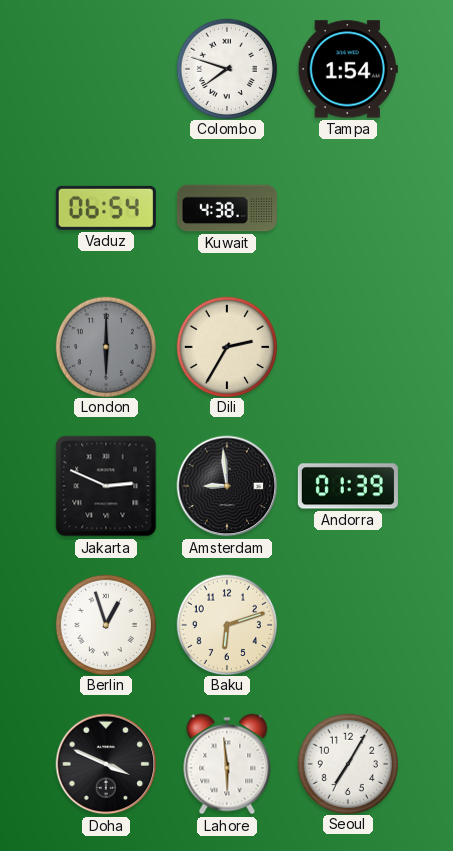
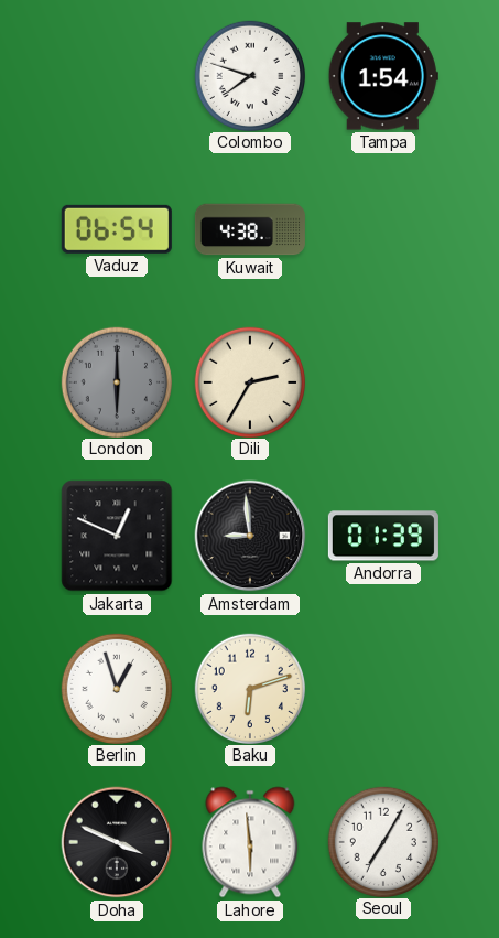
Jakarta: 2:49 -> 12:49 (117, 536)
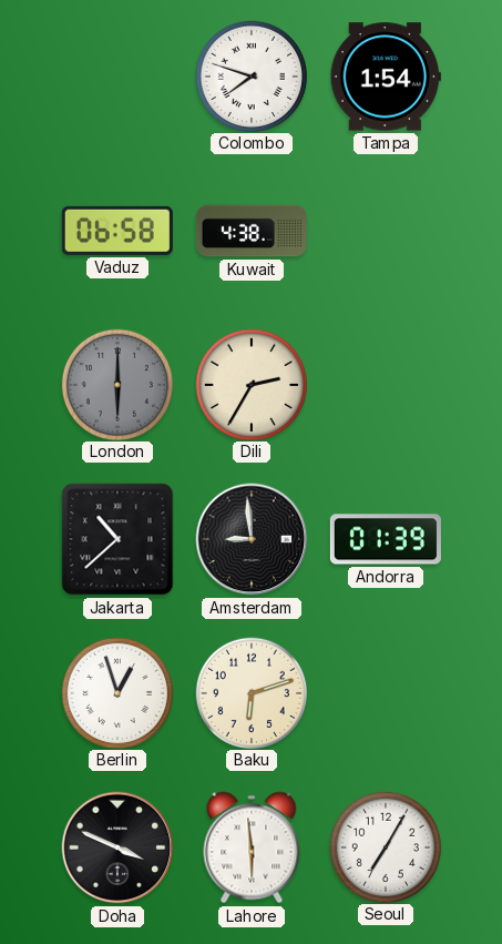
Vaduz: 06:54 -> 06:58 (117, 231)
Jakarta: 12:49 -> 10:38 (117, 539)
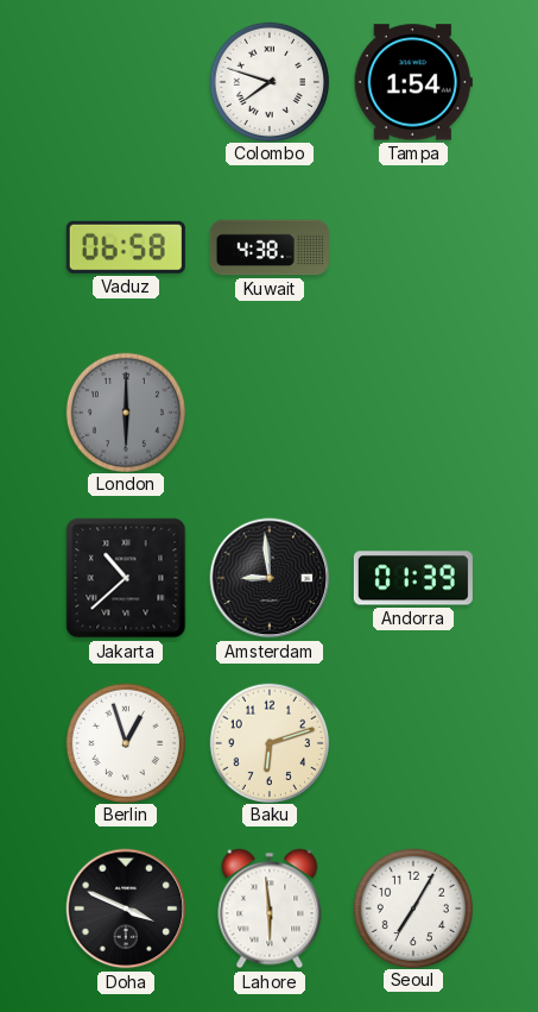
Dili: 2:35 -> none (250, 384)
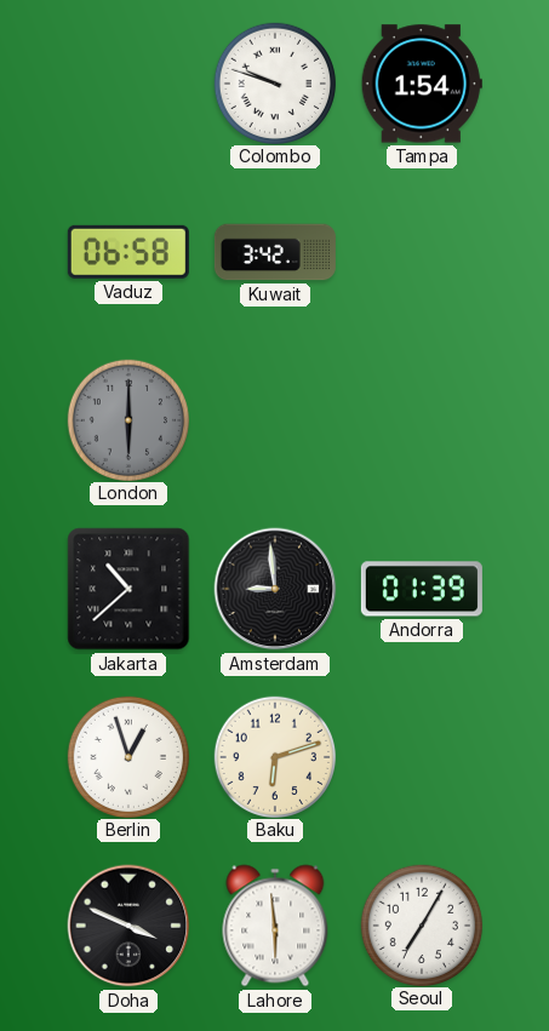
Colombo: 7:48 -> 9:48 (274, 82)
Kuwait: 4:38 -> 3:42 (275, 252)
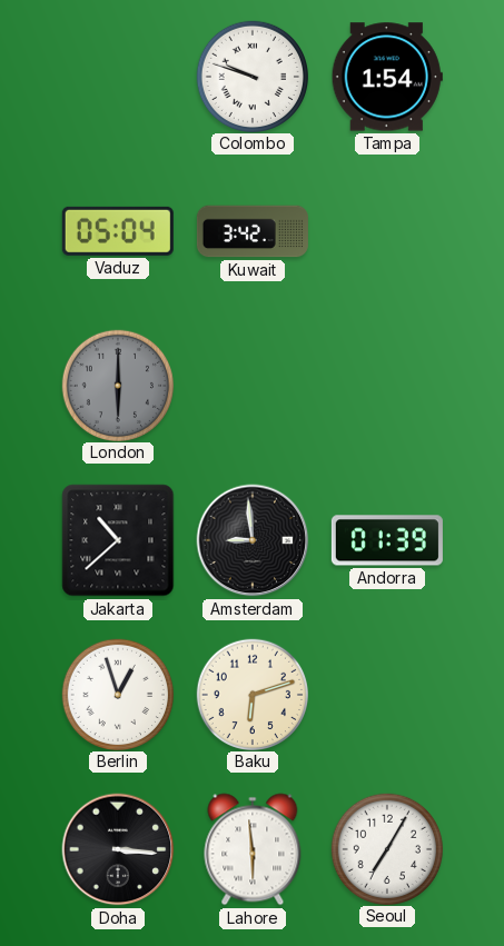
Vaduz: 06:58 -> 05:04 (118, 231)
Doha: 3:49 -> 3:16 (118, 849)
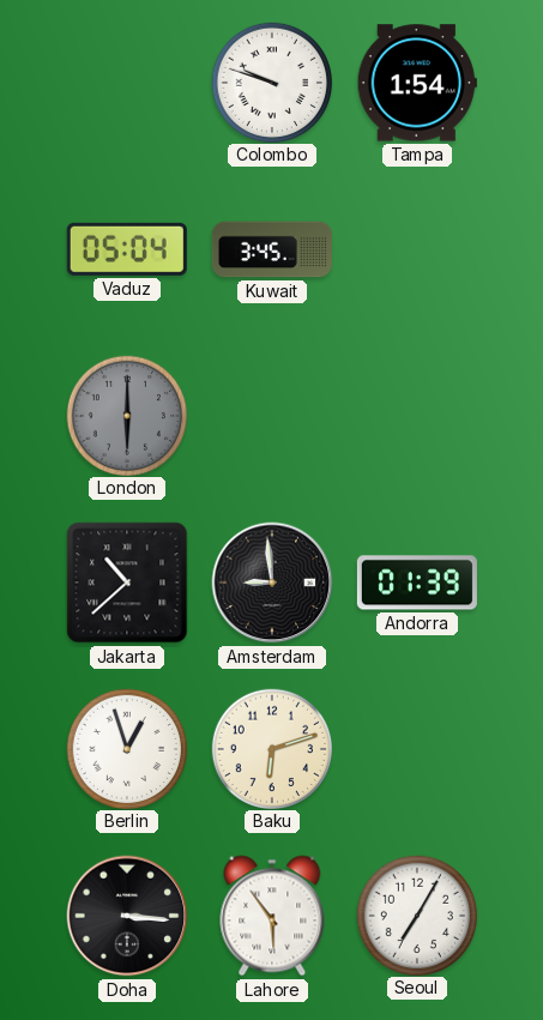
Kuwait: 3:42 -> 3:45 (272, 249)
Lahore: 5:59 -> 5:54 (272, 916)
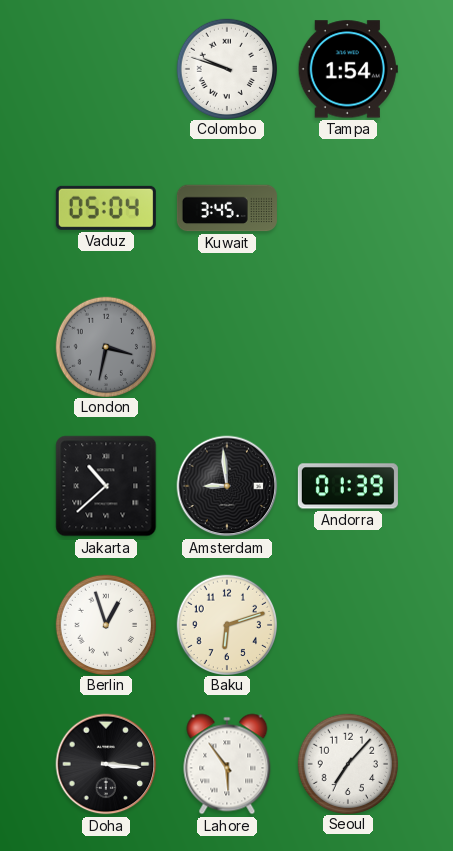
London: 6:00 -> 3:32 (105, 346)
Seoul: 7:05 -> 7:07 (347, 763)
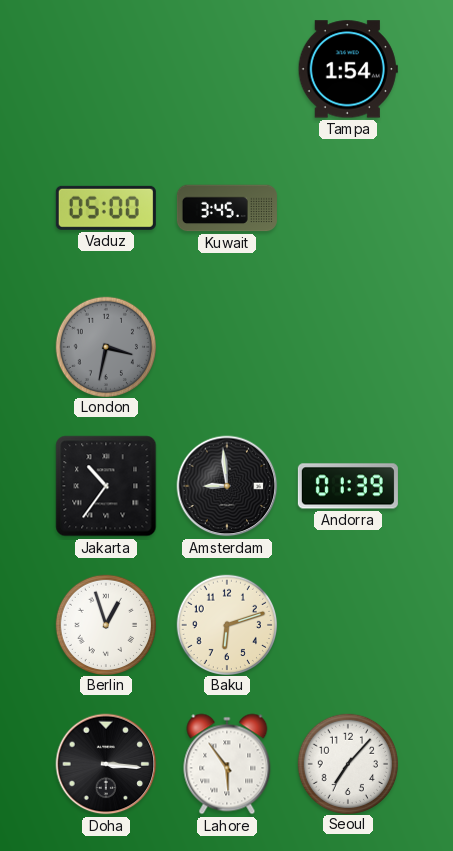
Colombo: 9:48 -> none (226, 68)
Vaduz: 05:04 -> 05:00 (106, 208)
Jakarta: 10:38 -> 10:36 (106, 486)
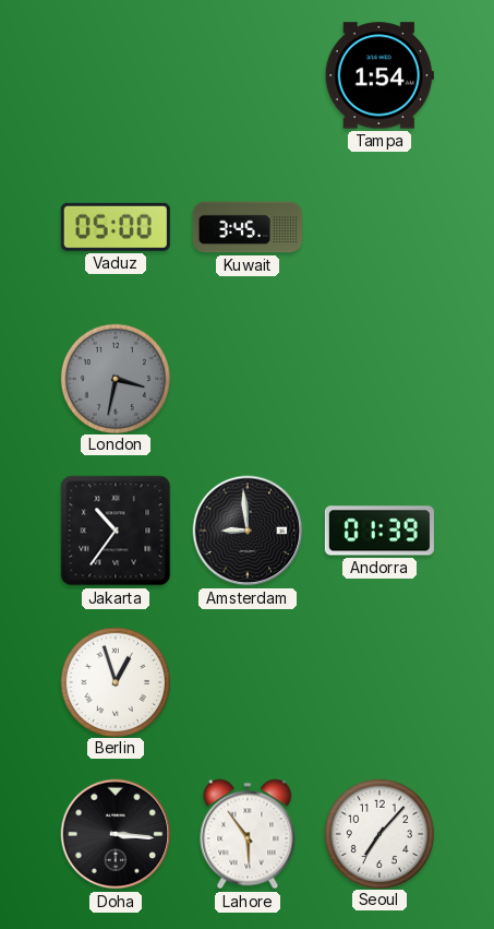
Baku: 6:12 -> none (226, 624)
